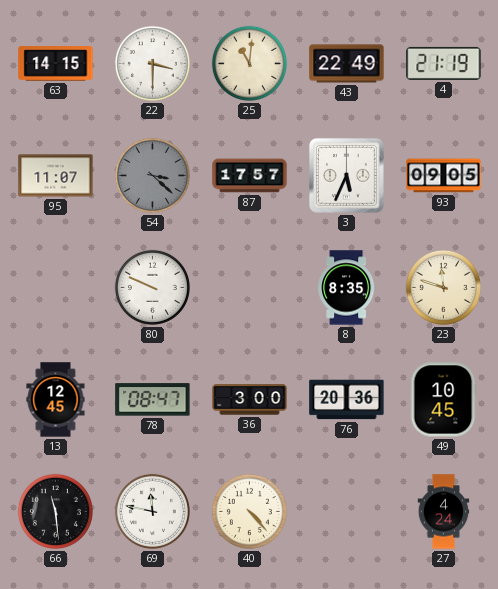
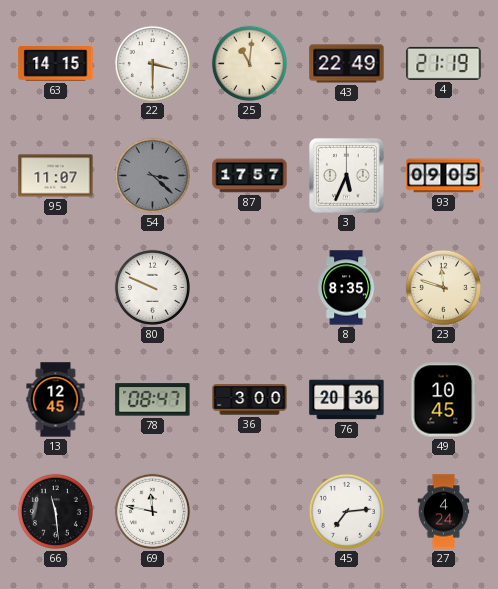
40: 4:23 -> none (249, 511)
45: none -> 7:14 (346, 511)
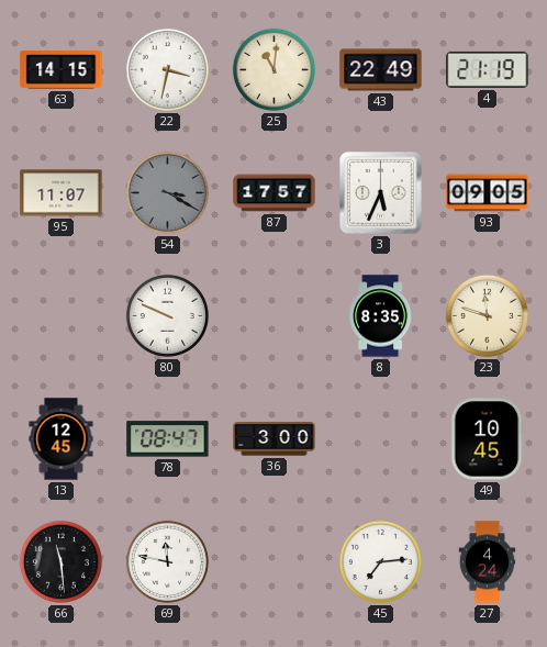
22: 3:30 -> 3:32 (167, 69)
54: 3:22 -> 3:20 (167, 192)
76: 20:36 -> none (347, 400)
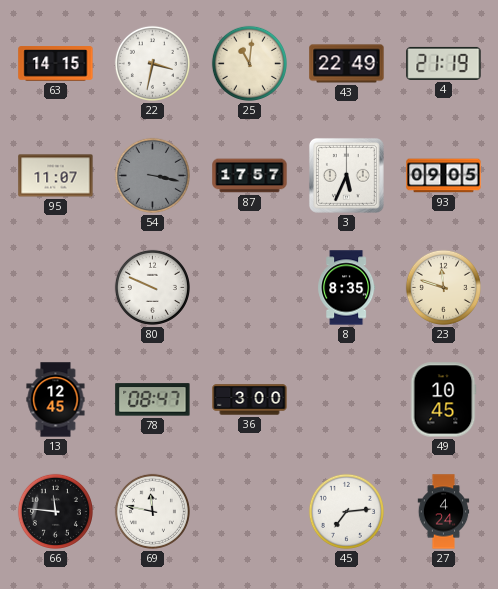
54: 3:20 -> 3:17 (152, 175)
66: 11:29 -> 11:46 (55, 511)
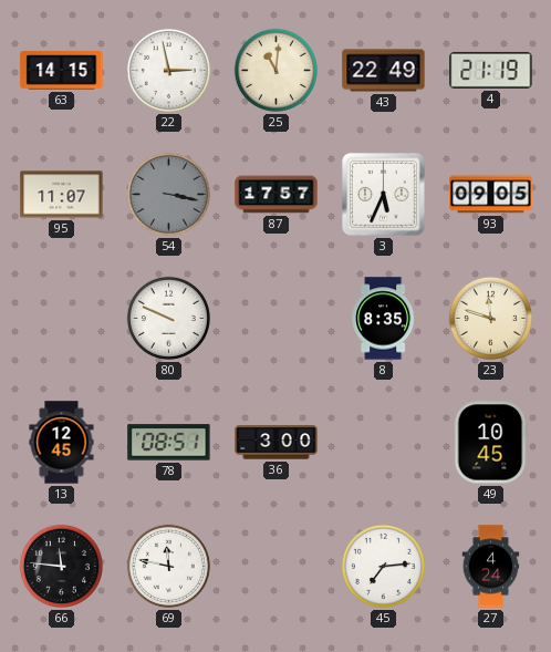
22: 3:32 -> 2:58 (168, 70)
78: 08:47 -> 08:51 (169, 443)
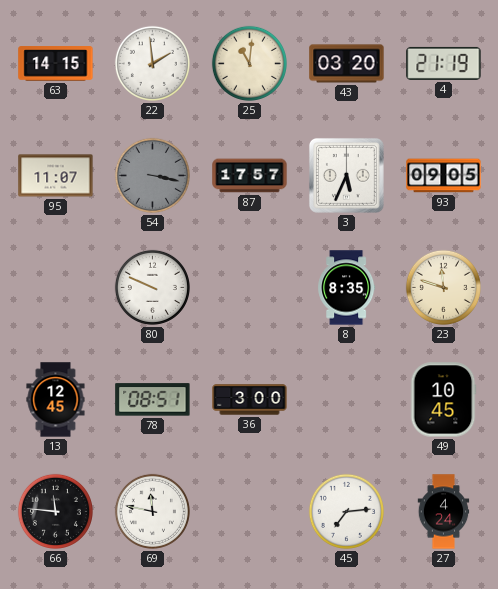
22: 2:58 -> 1:59 (152, 63)
43: 22:49 -> 03:20 (347, 64)
